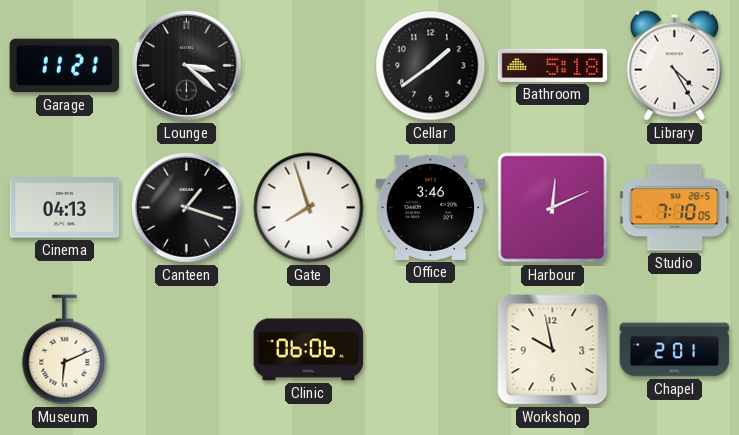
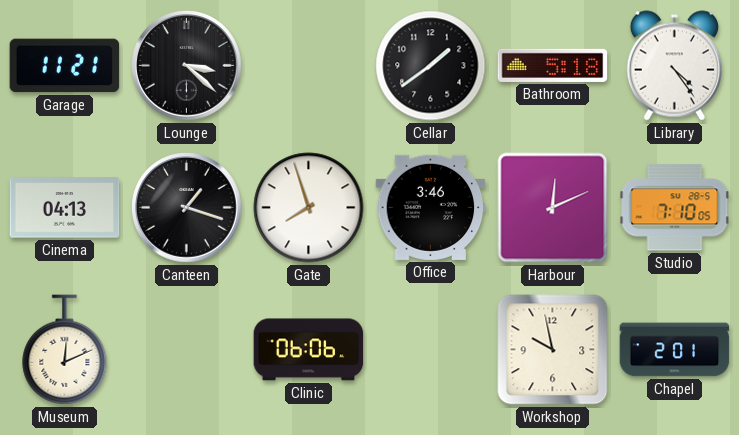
Library: 4:25 -> 4:24 (674, 66)
Museum: 6:11 -> 12:11 (65, 350)
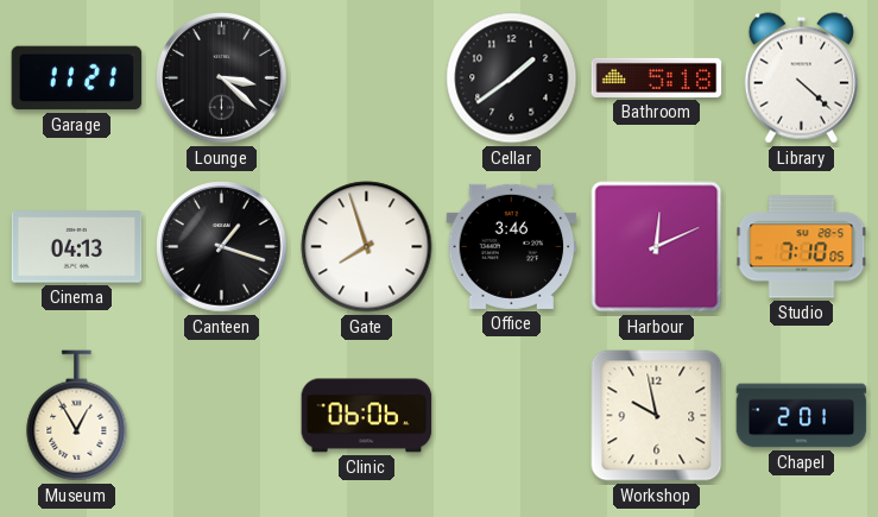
Library: 4:24 -> 4:22 (801, 78)
Museum: 12:11 -> 12:55 (77, 416)
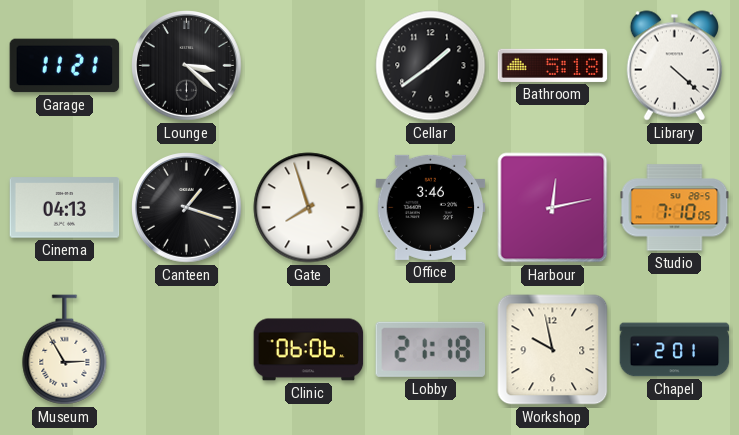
Harbour: 12:11 -> 12:13 (553, 208)
Museum: 12:55 -> 2:55 (65, 350)
Lobby: none -> 21:18 (431, 349)
